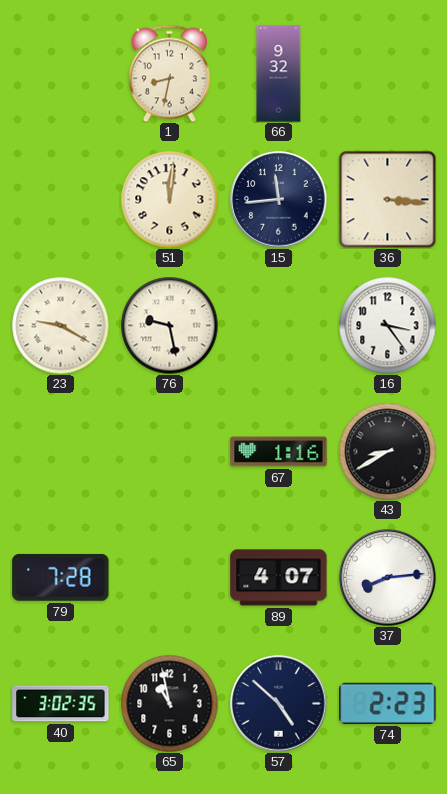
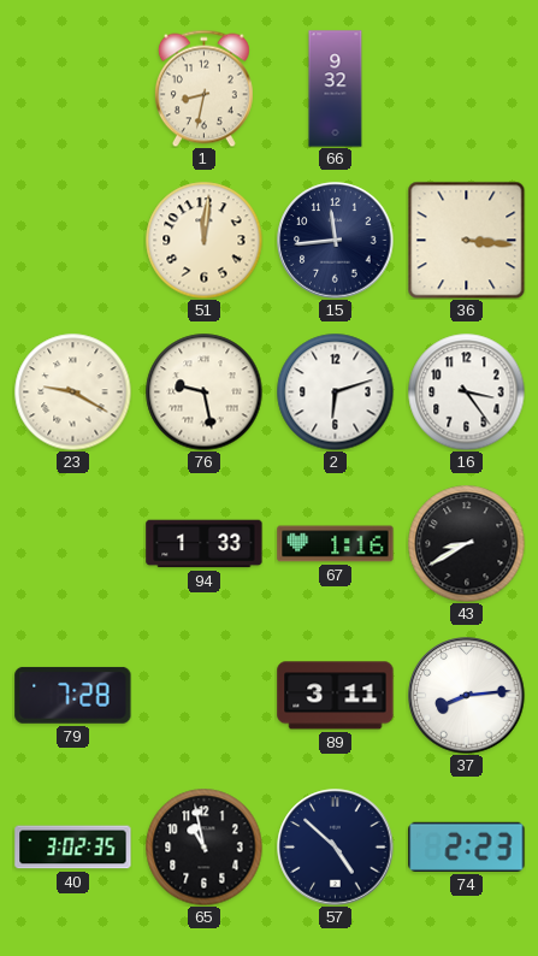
2: none -> 6:12 (335, 391)
94: none -> 1:33 (205, 544)
89: 4:07 -> 3:11 (336, 696)
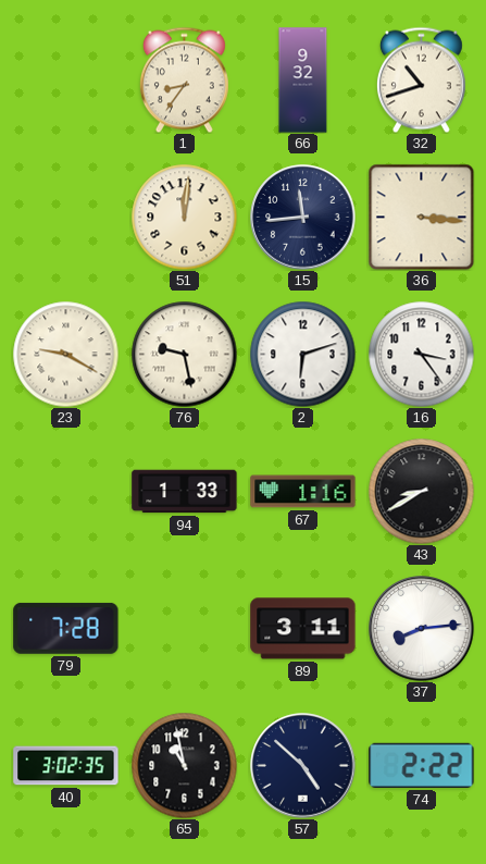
1: 8:32 -> 8:36 (184, 79)
32: none -> 10:42 (421, 79)
74: 2:23 -> 2:22 (422, 765)
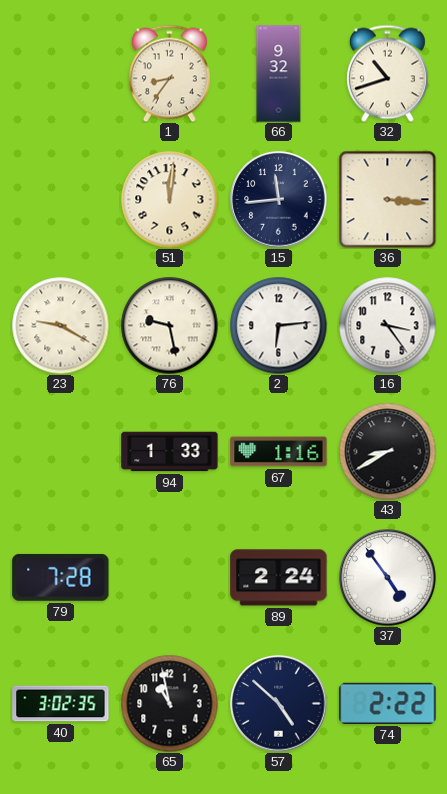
2: 6:12 -> 6:14 (278, 325)
89: 3:11 -> 2:24 (279, 578)
37: 8:14 -> 4:54 (388, 578)
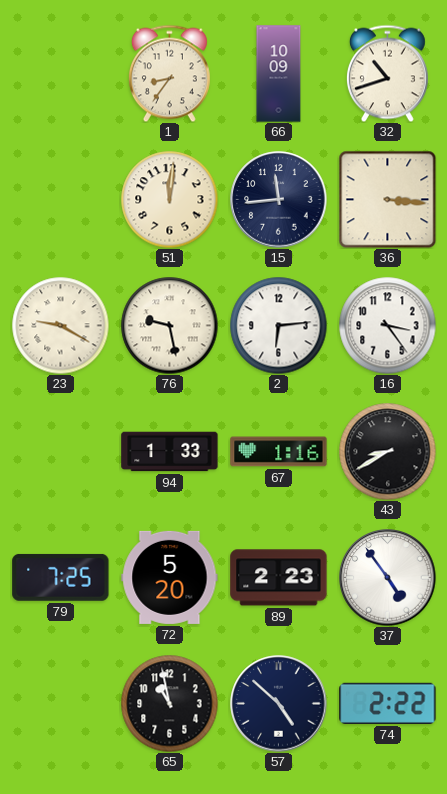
66: 9:32 -> 10:09 (279, 74)
79: 7:28 -> 7:25 (61, 577)
72: none -> 5:20 (170, 577)
89: 2:24 -> 2:23 (279, 578)
40: 3:02 -> none (61, 704)
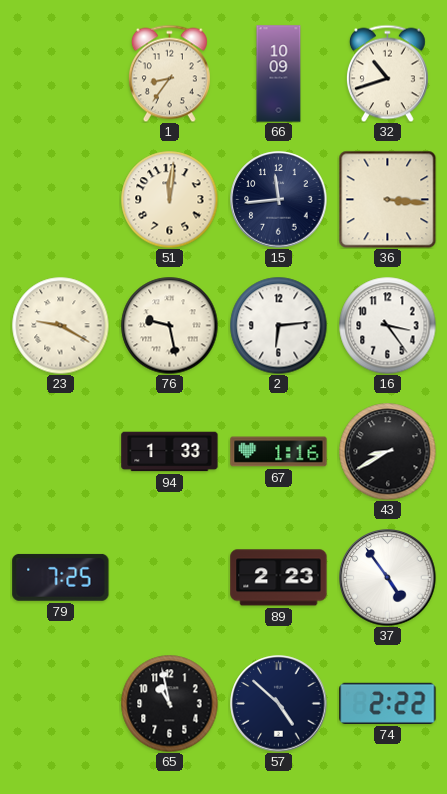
72: 5:20 -> none (170, 577)
